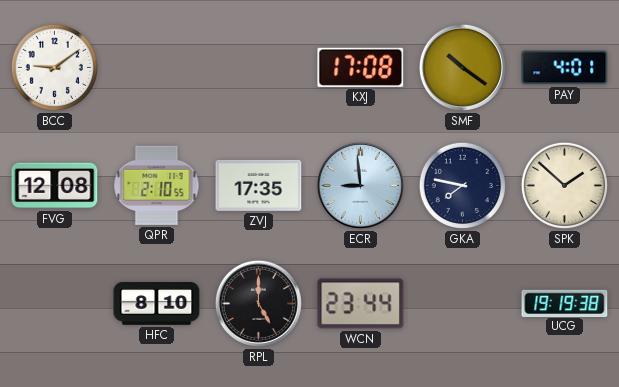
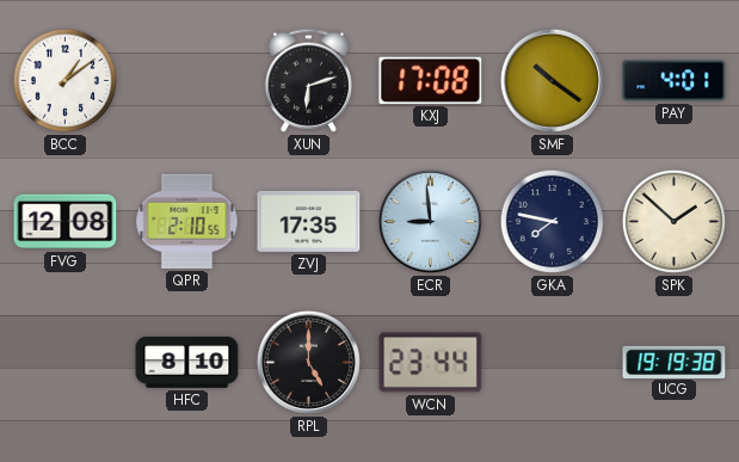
BCC: 9:09 -> 1:09 (64, 80)
XUN: none -> 6:12 (308, 80)
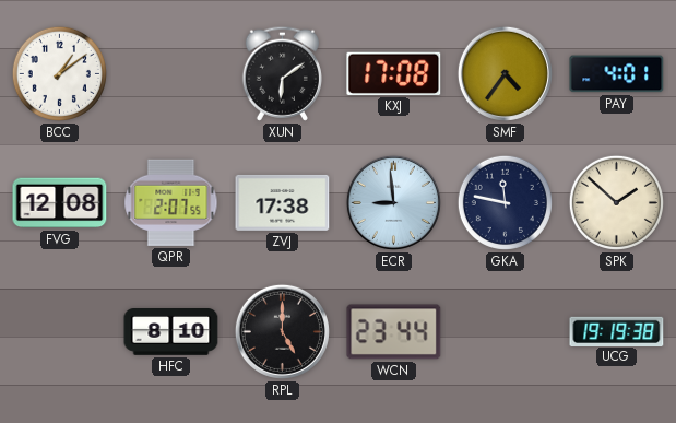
XUN: 6:12 -> 6:09 (282, 73)
SMF: 10:21 -> 4:36 (505, 73)
QPR: 2:10 -> 2:07 (171, 202)
ZVJ: 17:35 -> 17:38 (283, 202)
GKA: 7:47 -> 11:47 (505, 202)
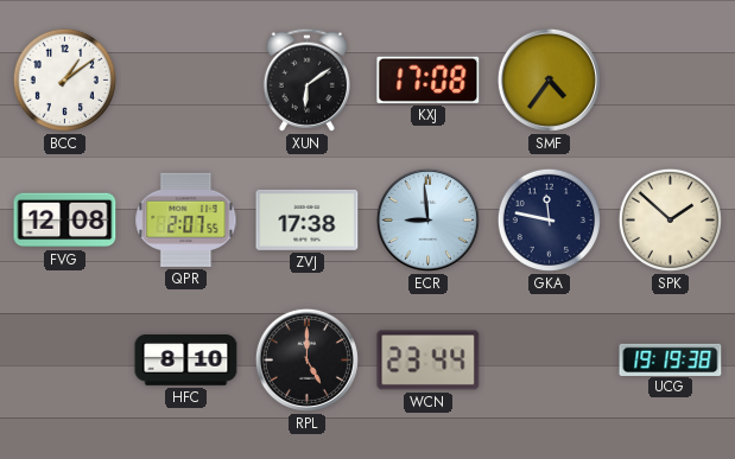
PAY: 4:01 -> none (617, 74)
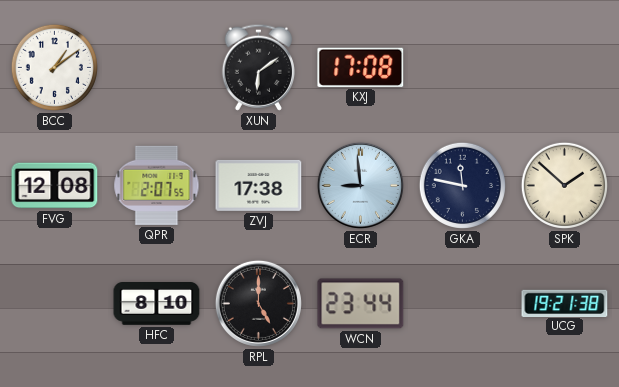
SMF: 4:36 -> none (549, 79)
UCG: 19:19 -> 19:21 (565, 303)
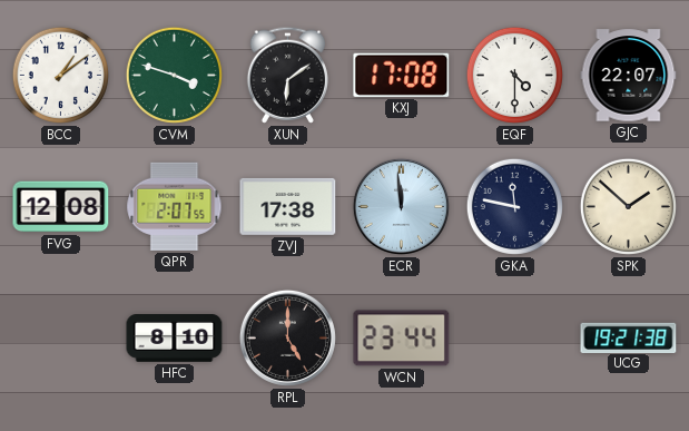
CVM: none -> 3:48 (174, 75)
EQF: none -> 4:30 (514, 75)
GJC: none -> 22:07 (629, 76)
ECR: 8:59 -> 11:59 (401, 206)
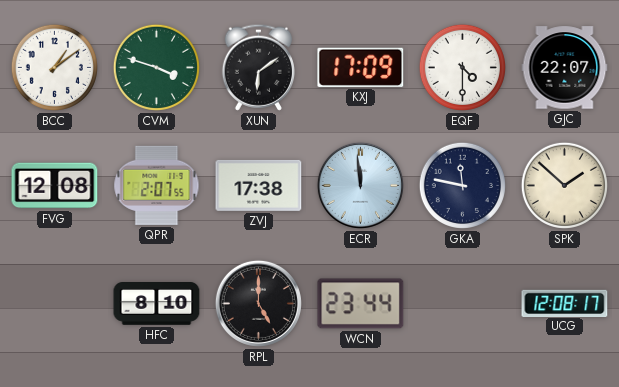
KXJ: 17:08 -> 17:09 (361, 67)
UCG: 19:21 -> 12:08 (565, 303)
